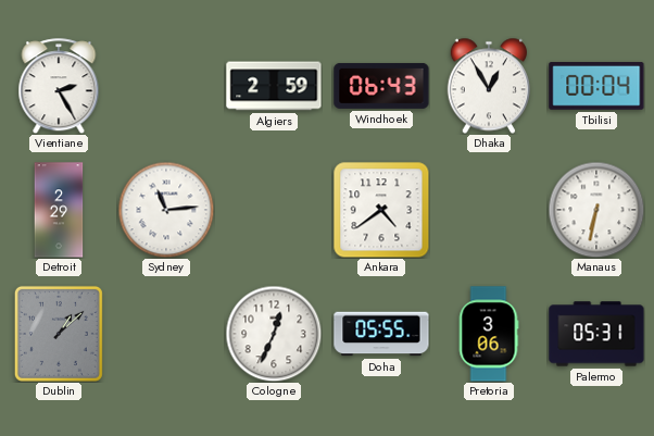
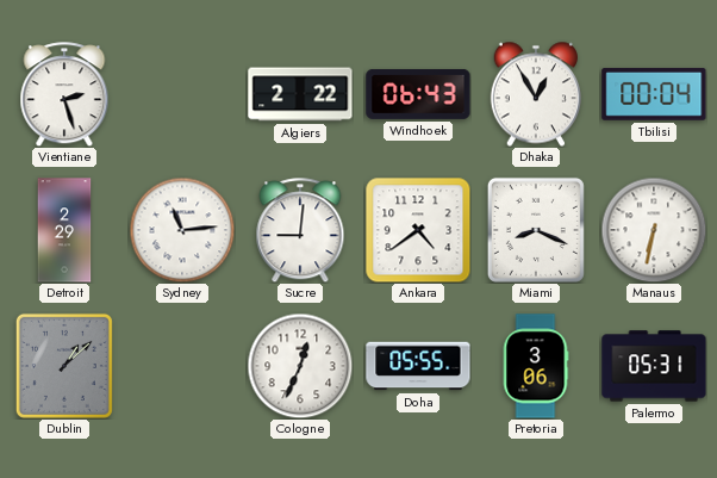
Vientiane: 2:25 -> 2:27 (64, 94)
Algiers: 2:59 -> 2:22 (300, 94)
Sucre: none -> 9:01 (300, 230)
Miami: none -> 8:19 (536, 230)
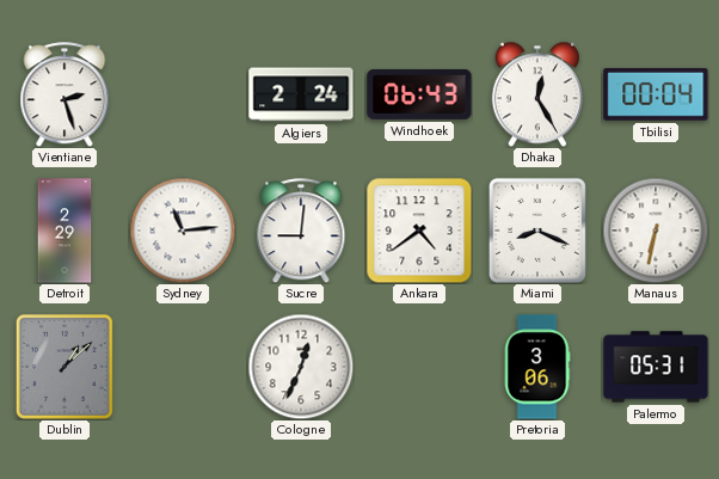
Algiers: 2:22 -> 2:24 (301, 94)
Dhaka: 12:55 -> 12:25 (536, 94)
Doha: 05:55 -> none (418, 366)
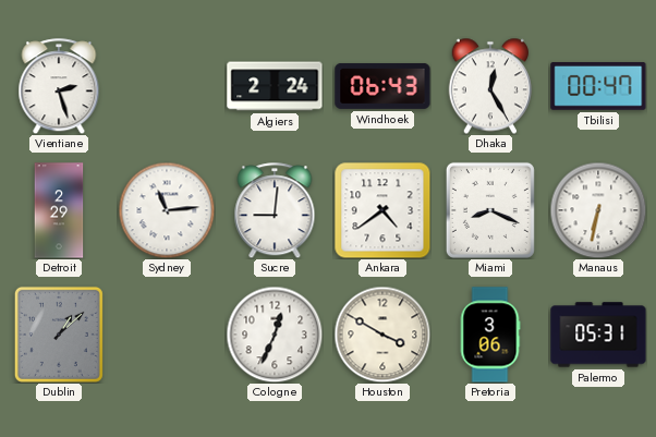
Tbilisi: 00:04 -> 00:47 (598, 86)
Houston: none -> 3:50 (382, 335)
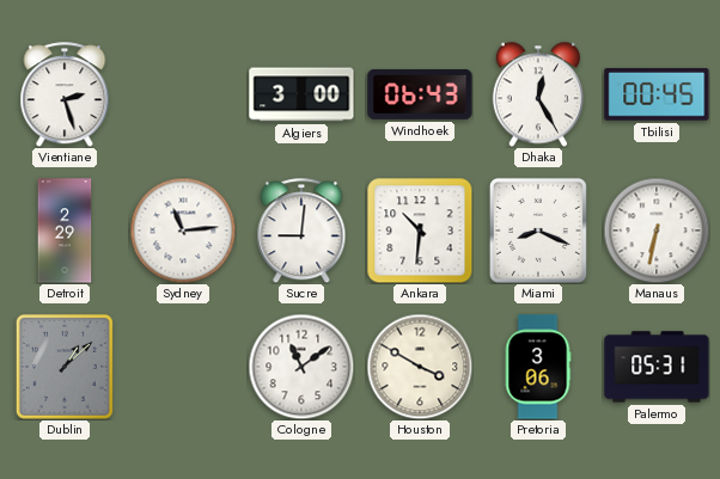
Algiers: 2:24 -> 3:00 (301, 94)
Tbilisi: 00:47 -> 00:45 (657, 94)
Ankara: 4:39 -> 10:31 (420, 231)
Cologne: 12:34 -> 11:09 (301, 367)
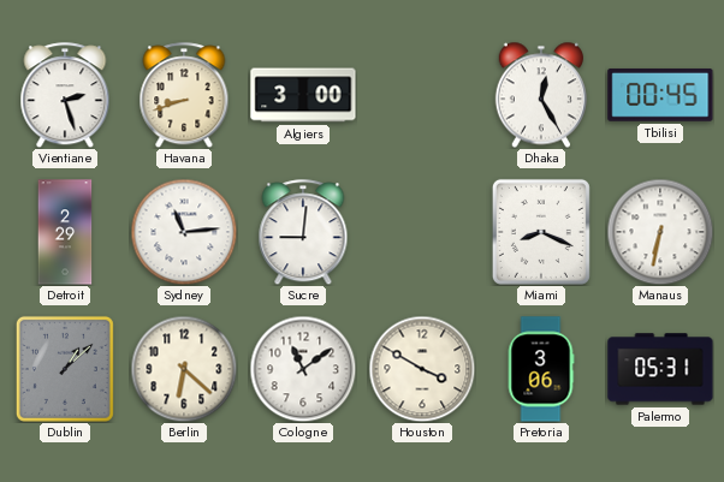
Havana: none -> 8:42 (184, 95)
Windhoek: 06:43 -> none (420, 94)
Ankara: 10:31 -> none (420, 231)
Berlin: none -> 6:22 (184, 369)
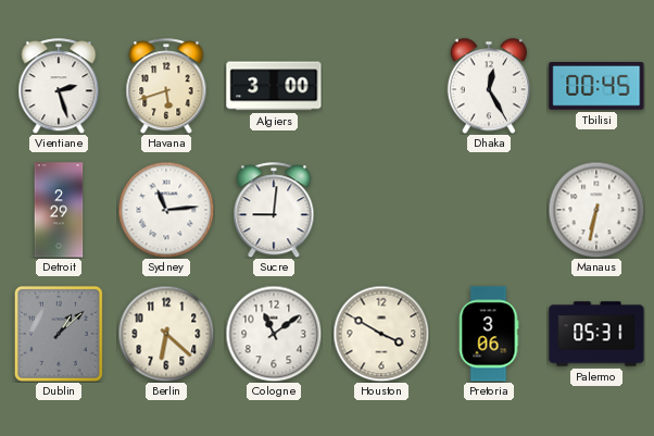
Havana: 8:42 -> 5:42 (166, 86)
Miami: 8:19 -> none (541, 232)
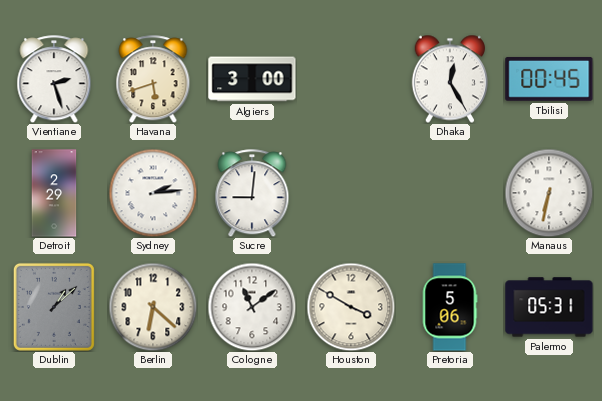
Sydney: 11:14 -> 2:14 (153, 193)
Pretoria: 3:06 -> 5:06 (450, 307)
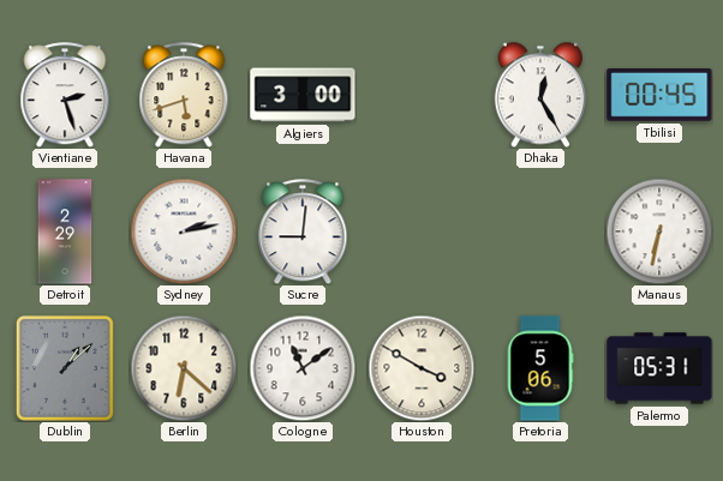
Sydney: 2:14 -> 2:13 (184, 232)
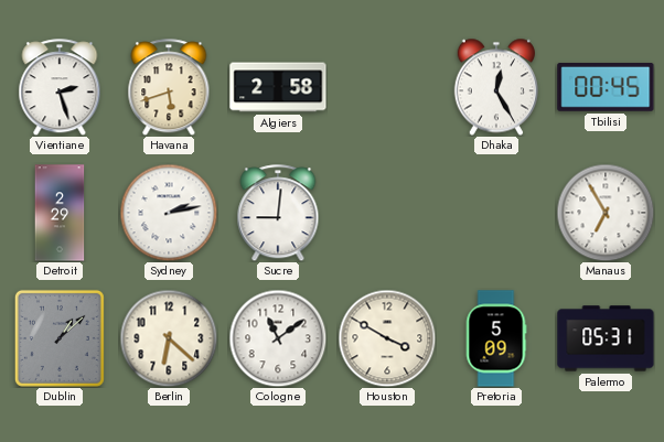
Algiers: 3:00 -> 2:58 (278, 87)
Manaus: 6:32 -> 6:55 (606, 213)
Pretoria: 5:06 -> 5:09 (496, 338)
